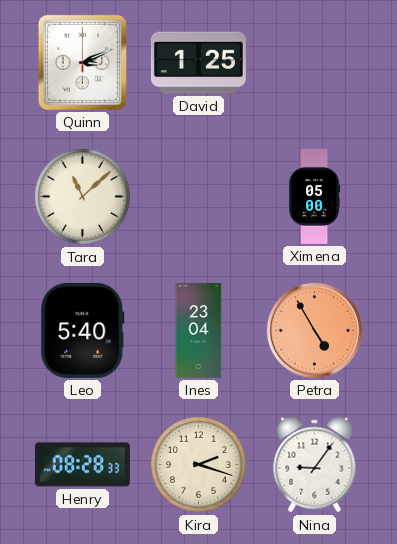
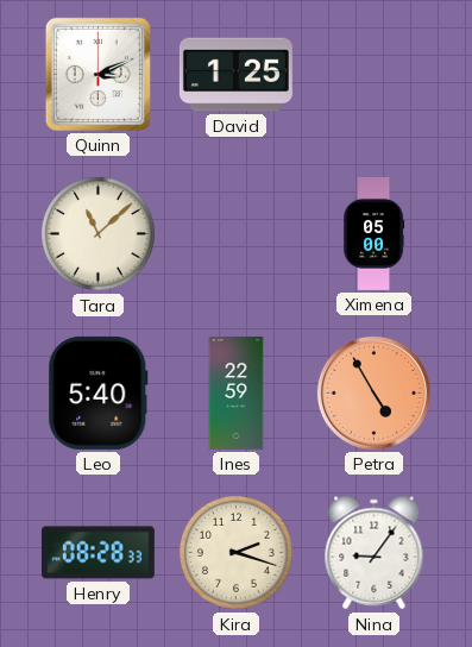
Ines: 23:04 -> 22:59 (237, 392)
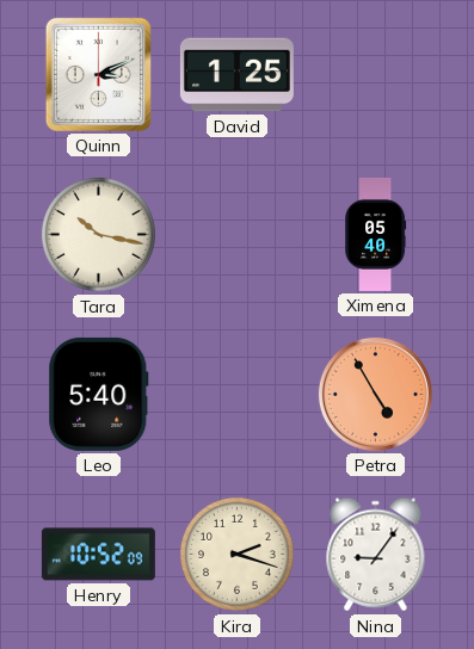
Tara: 11:08 -> 10:17 (98, 234)
Ximena: 05:00 -> 05:40 (376, 234)
Ines: 22:59 -> none (237, 392)
Henry: 08:28 -> 10:52 (98, 555)
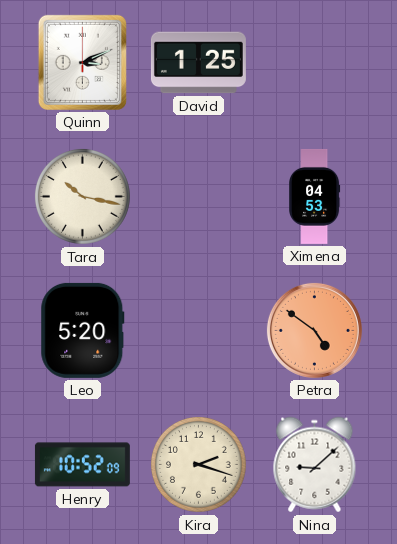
Ximena: 05:40 -> 04:53 (315, 196)
Leo: 5:40 -> 5:20 (83, 330)
Petra: 4:55 -> 4:51 (314, 330)
Nina: 9:06 -> 9:08 (315, 465)
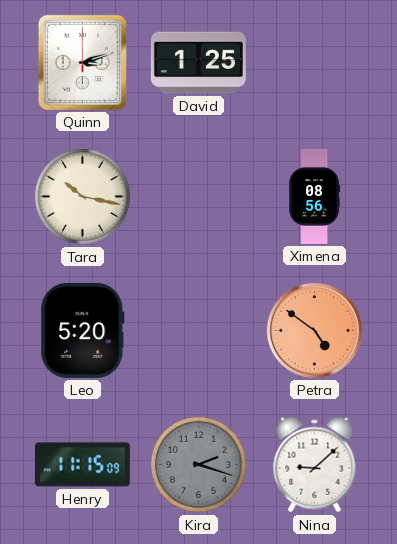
Quinn: 3:11 -> 3:12 (82, 62)
Ximena: 04:53 -> 08:56 (315, 196)
Henry: 10:52 -> 11:15 (82, 465)
Kira dial: cream -> grey (198, 464)
